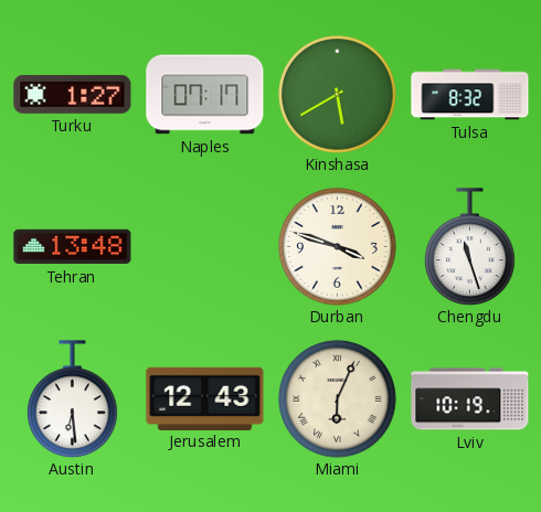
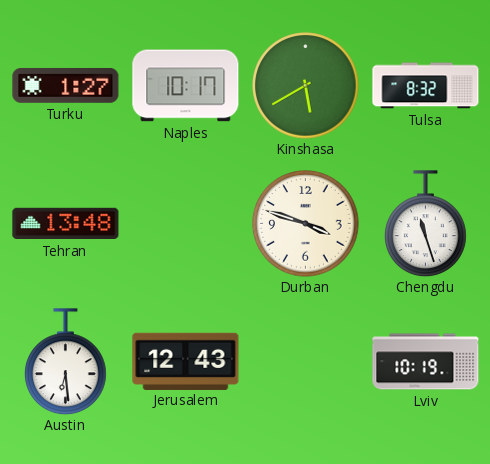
Naples: 07:17 -> 10:17 (186, 86)
Miami: 6:04 -> none (338, 399)
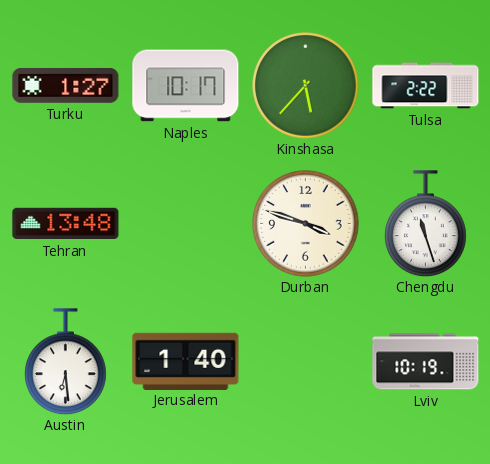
Kinshasa: 5:40 -> 5:37 (306, 86)
Tulsa: 8:32 -> 2:22 (426, 86)
Jerusalem: 12:43 -> 1:40 (186, 361)
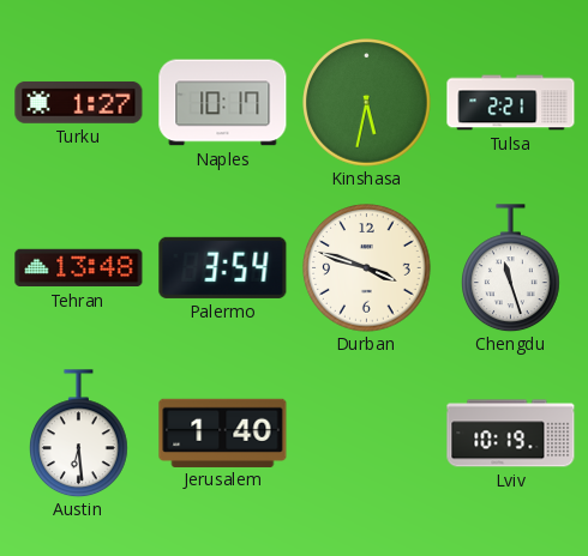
Kinshasa: 5:37 -> 5:32 (367, 103)
Tulsa: 2:22 -> 2:21 (511, 103)
Palermo: none -> 3:54 (223, 267)
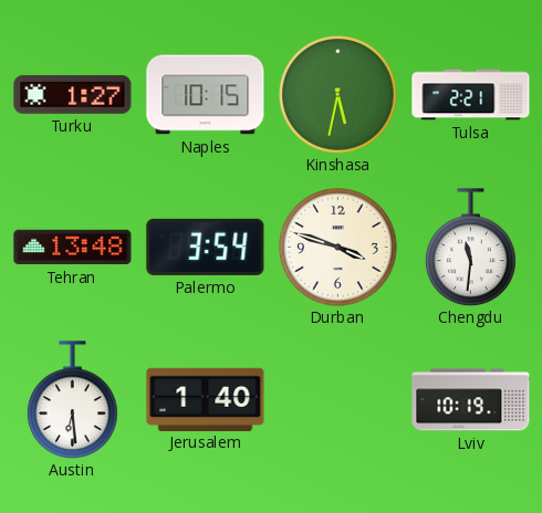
Naples: 10:17 -> 10:15 (206, 95)
Chengdu: 11:27 -> 11:31 (471, 248)
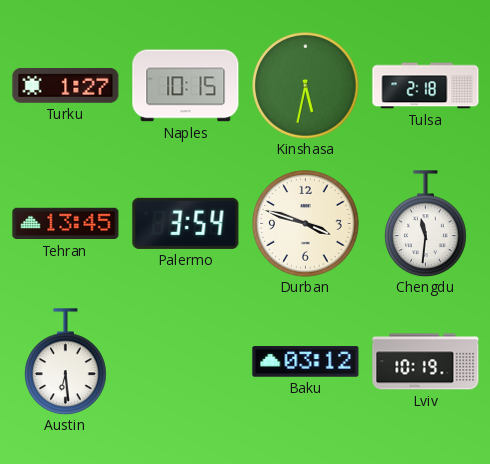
Tulsa: 2:21 -> 2:18 (426, 86)
Tehran: 13:48 -> 13:45 (66, 224)
Jerusalem: 1:40 -> none (206, 399)
Baku: none -> 03:12 (306, 362)
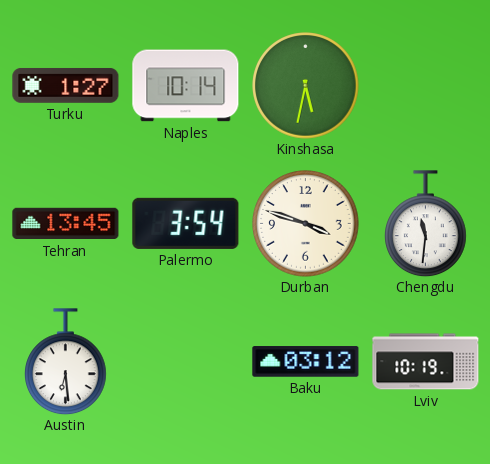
Naples: 10:15 -> 10:14 (186, 86)
Tulsa: 2:18 -> none (426, 86)
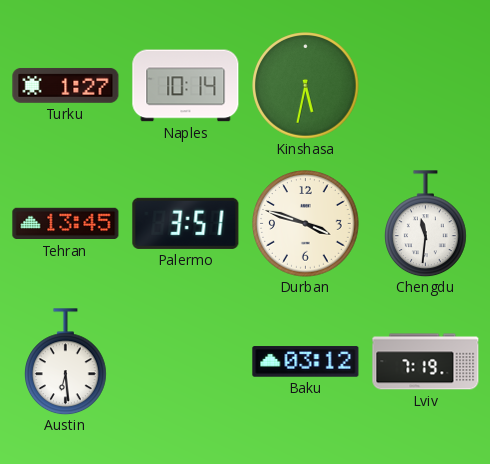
Palermo: 3:54 -> 3:51 (186, 223)
Lviv: 10:19 -> 7:19 (426, 362)
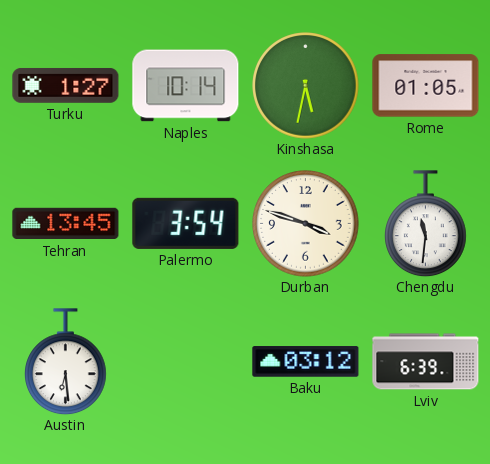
Rome: none -> 01:05 (426, 86)
Palermo: 3:51 -> 3:54 (186, 223)
Lviv: 7:19 -> 6:39 (426, 362)
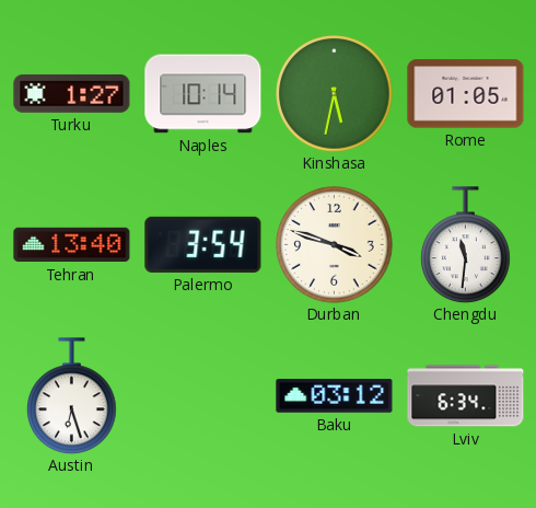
Tehran: 13:45 -> 13:40 (72, 245)
Austin: 6:29 -> 6:27 (72, 396)
Lviv: 6:39 -> 6:34 (466, 396)
